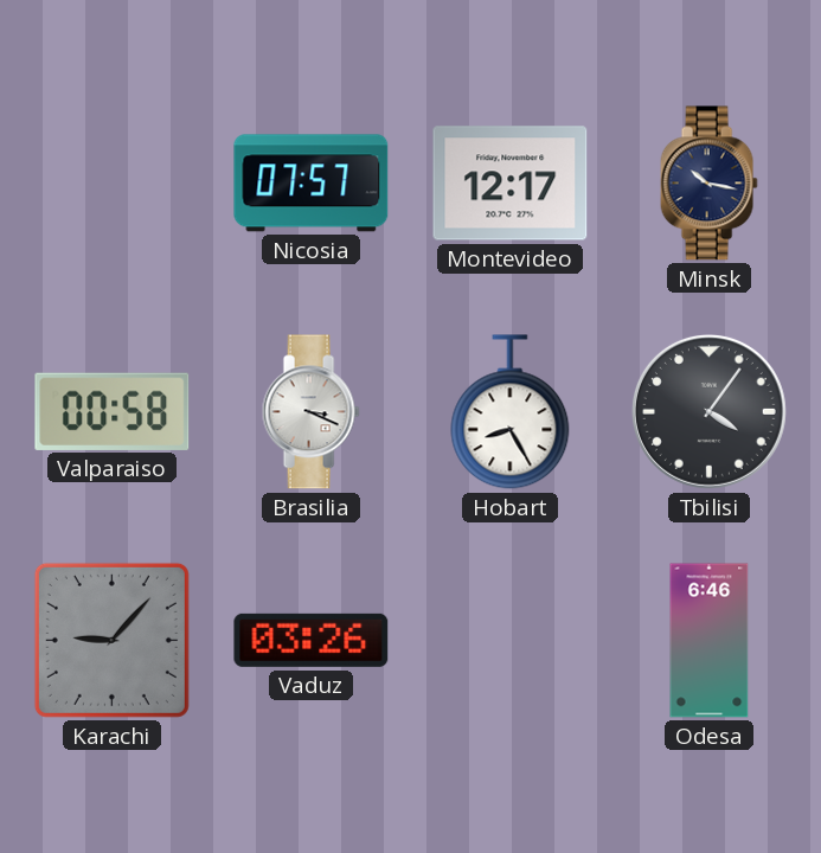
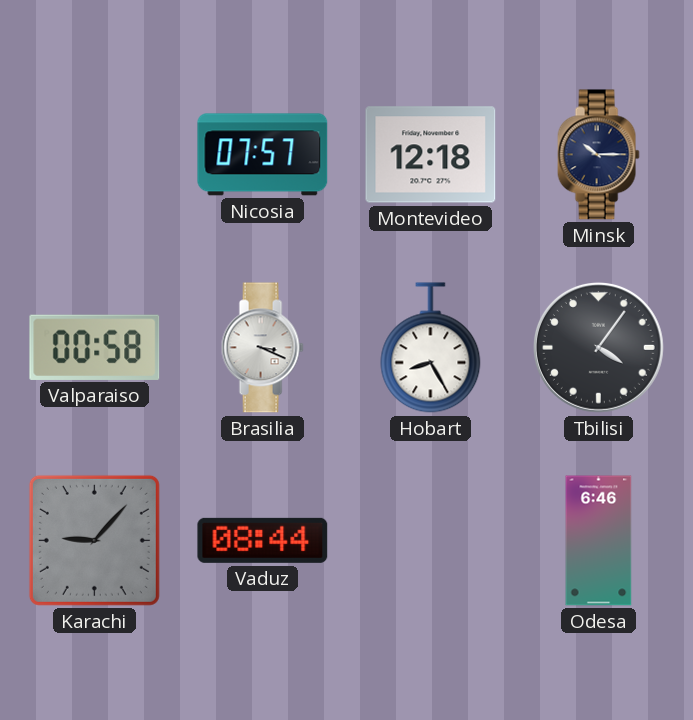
Montevideo: 12:17 -> 12:18 (431, 155)
Minsk: 10:17 -> 10:15 (598, 155)
Vaduz: 03:26 -> 08:44 (263, 540)
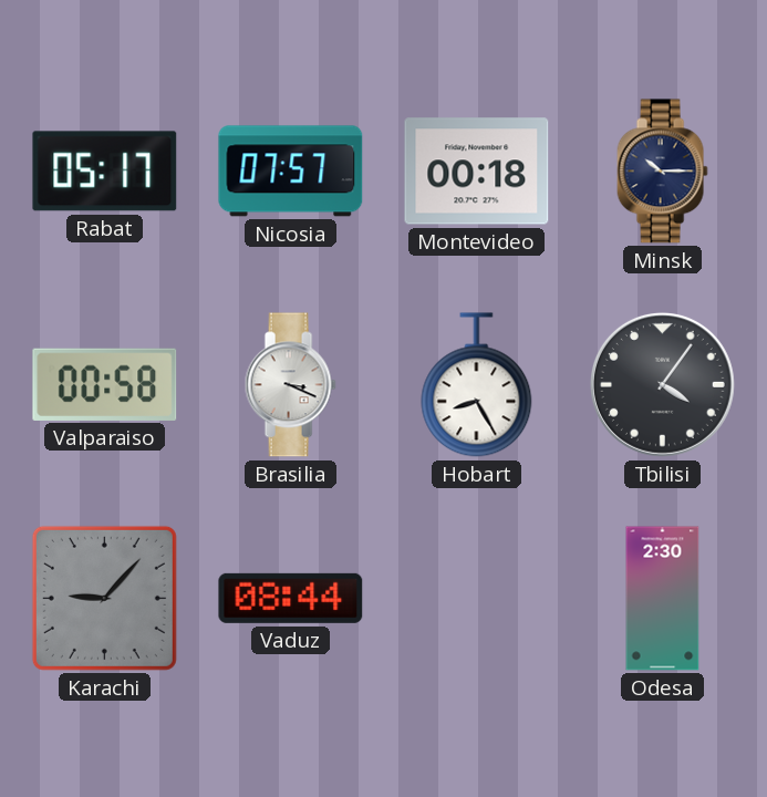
Rabat: none -> 05:17 (105, 172)
Montevideo: 12:18 -> 00:18 (477, 172)
Odesa: 6:46 -> 2:30 (663, 599)
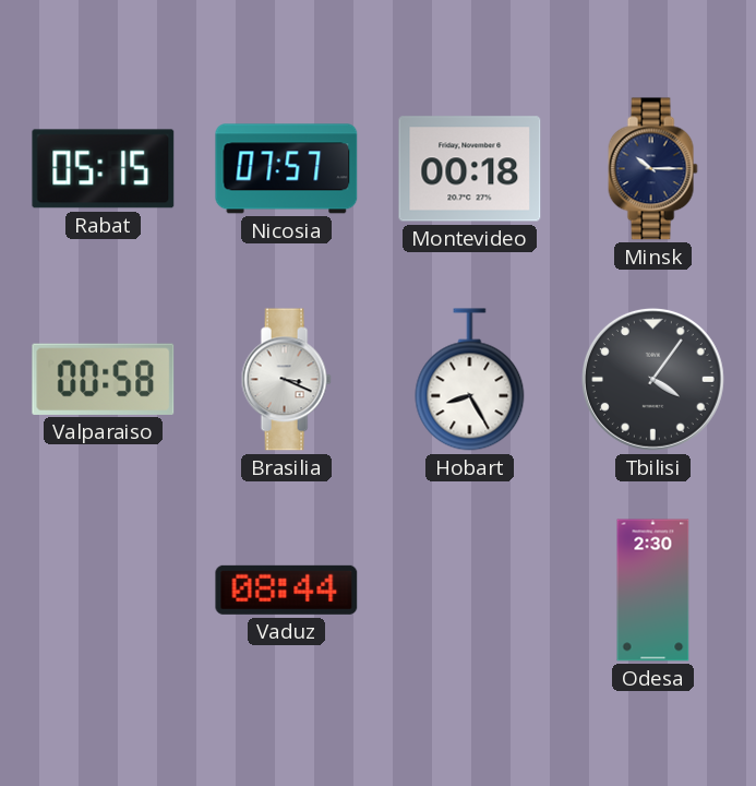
Rabat: 05:17 -> 05:15 (104, 169)
Karachi: 9:07 -> none (104, 598)
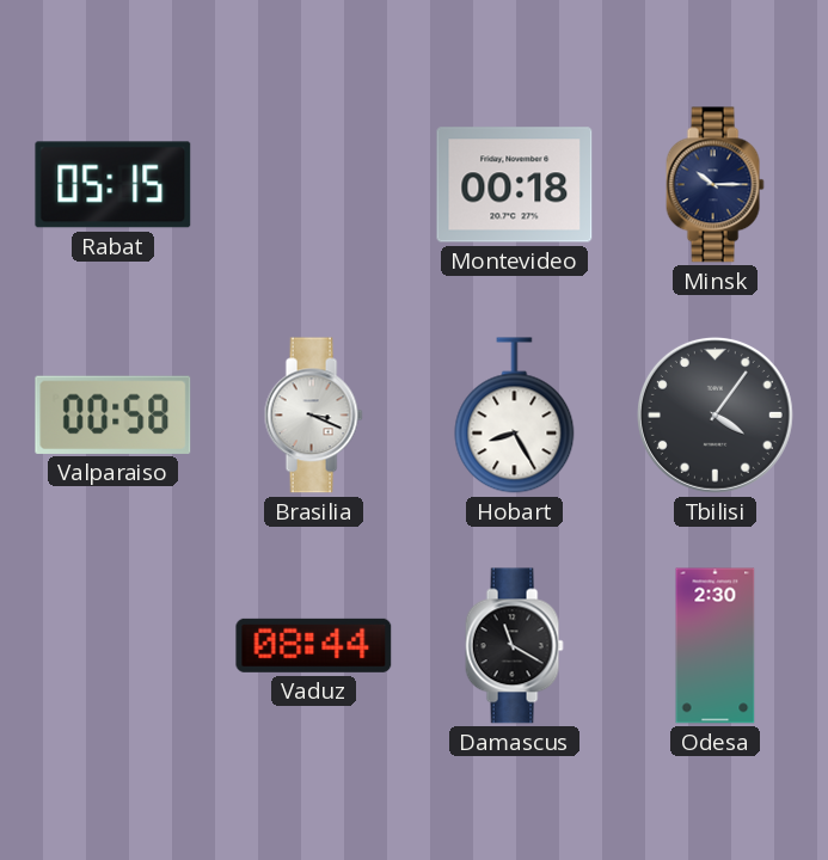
Nicosia: 07:57 -> none (287, 169)
Damascus: none -> 11:20 (514, 646)
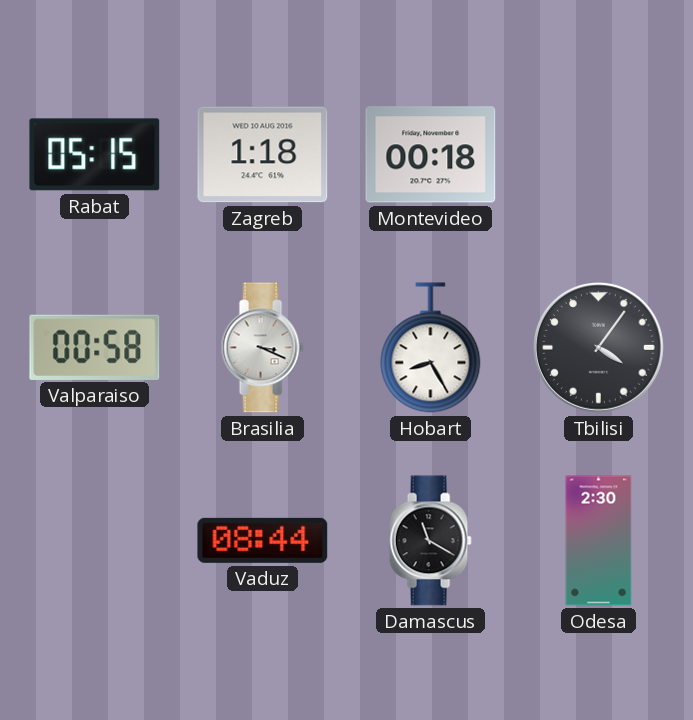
Zagreb: none -> 1:18 (263, 155)
Minsk: 10:15 -> none (714, 185)
